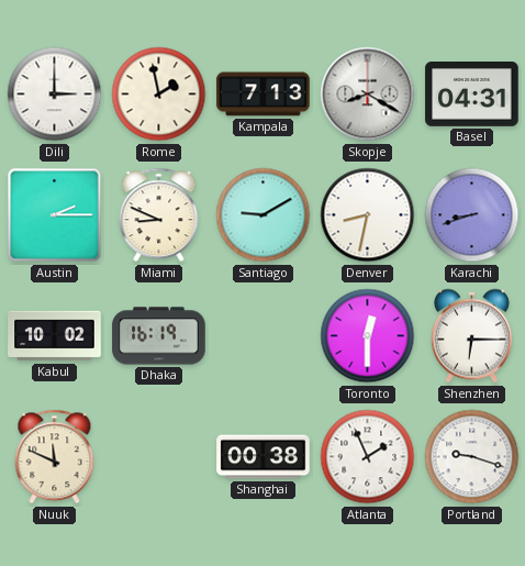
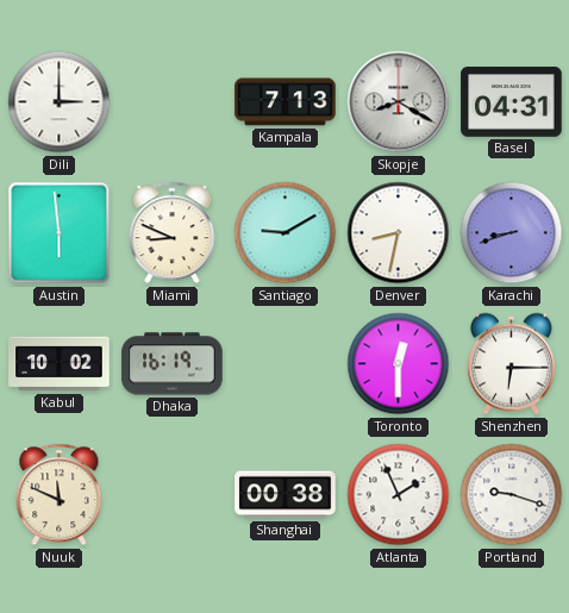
Rome: 1:58 -> none (159, 95)
Austin: 2:15 -> 5:59 (60, 233)
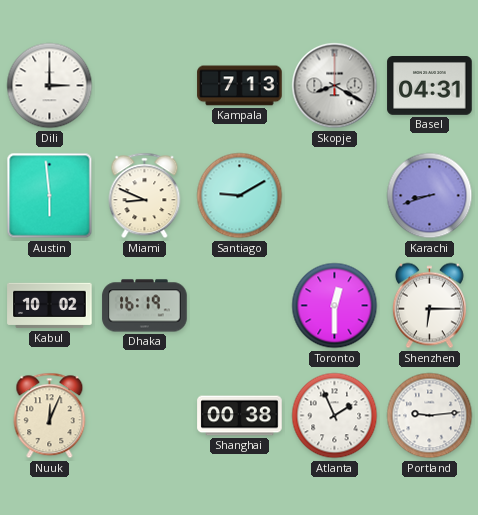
Denver: 8:32 -> none (399, 233)
Nuuk: 11:49 -> 12:04 (50, 416)
Portland: 9:18 -> 9:14 (430, 416)
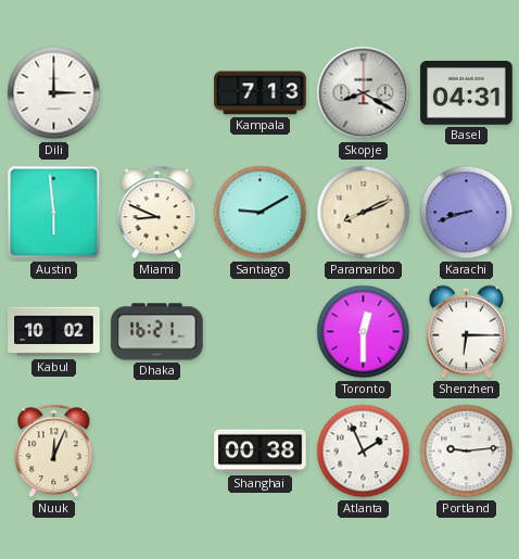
Paramaribo: none -> 8:11 (364, 213)
Dhaka: 16:19 -> 16:21 (157, 332)
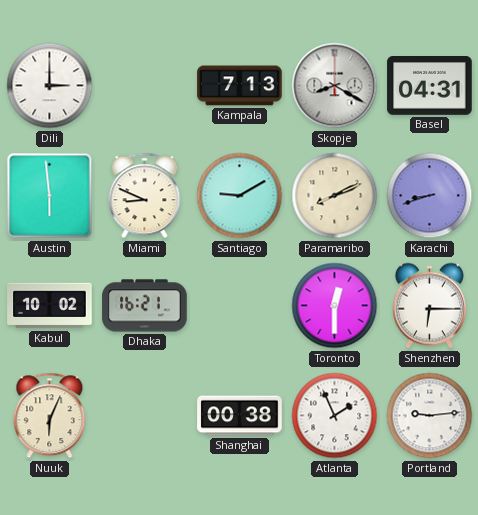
Nuuk: 12:04 -> 6:04 (50, 416)
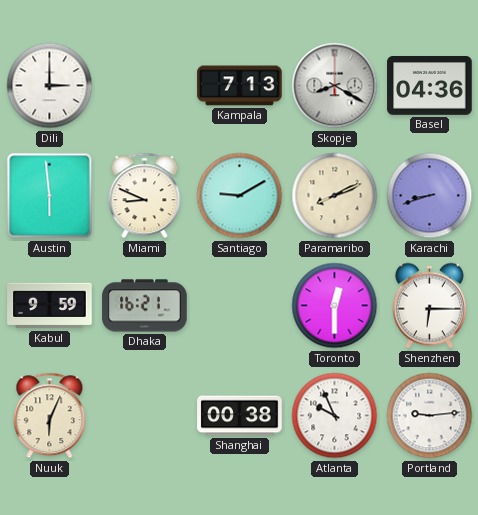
Basel: 04:31 -> 04:36 (430, 86)
Kabul: 10:02 -> 9:59 (50, 306)
Atlanta: 1:56 -> 9:56 (335, 416)
